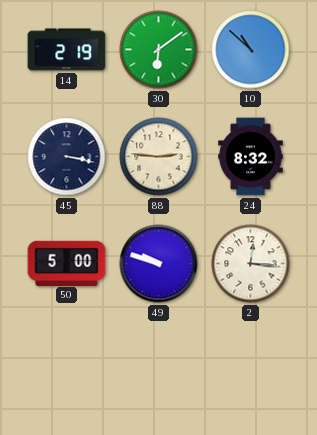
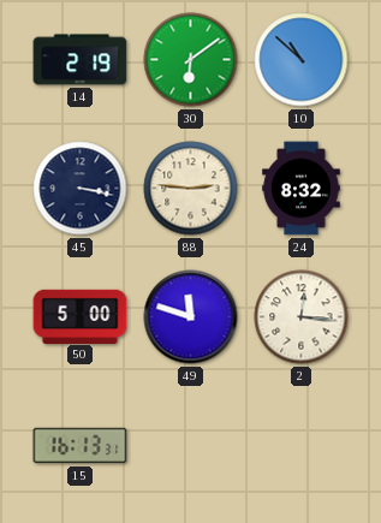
49: 9:48 -> 11:48 (191, 317)
15: none -> 16:13 (81, 446)
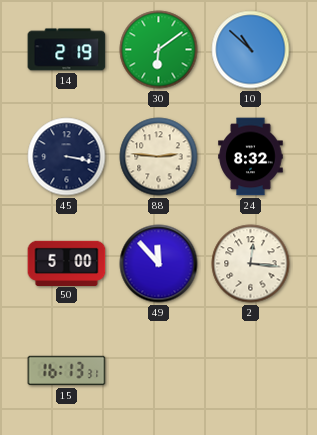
49: 11:48 -> 11:53 (159, 264)
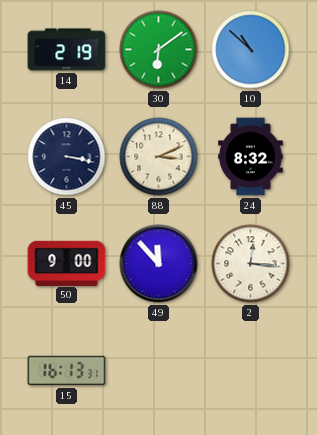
88: 2:46 -> 3:11 (159, 157)
50: 5:00 -> 9:00 (67, 263)
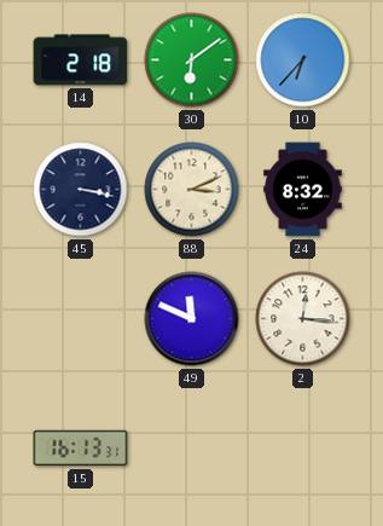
14: 2:19 -> 2:18 (81, 60)
10: 10:52 -> 6:37 (303, 60)
50: 9:00 -> none (67, 263)
49: 11:53 -> 11:49 (192, 319)
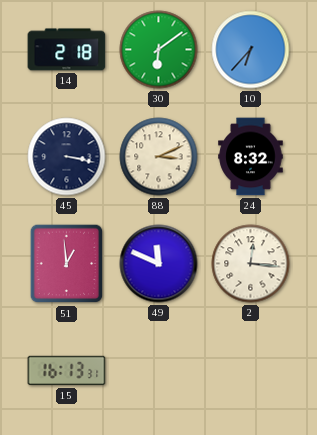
51: none -> 12:59 (67, 264)
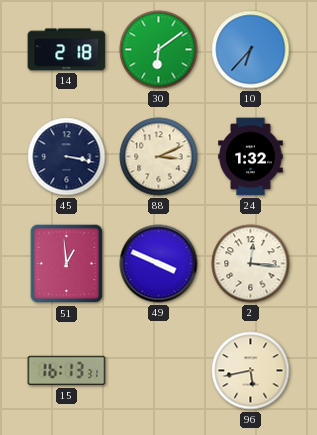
24: 8:32 -> 1:32 (251, 157)
49: 11:49 -> 3:49 (159, 264)
96: none -> 5:43 (251, 371)
